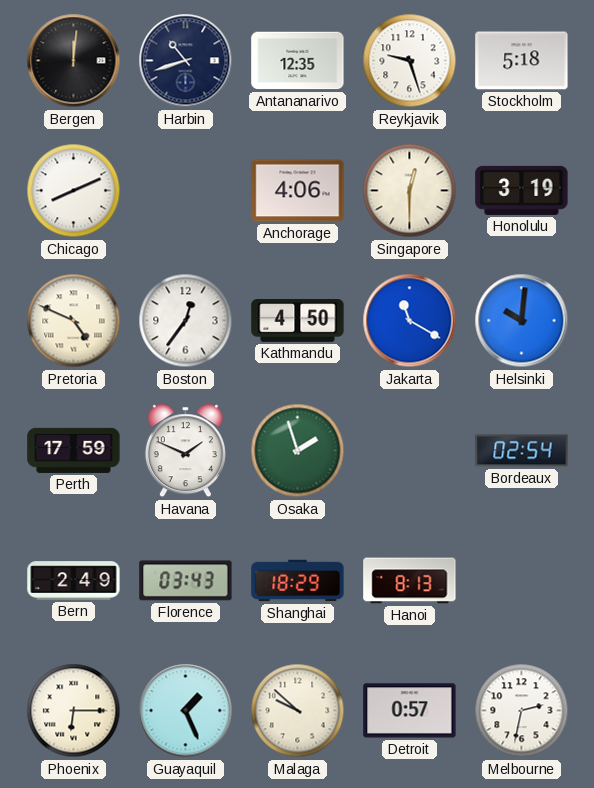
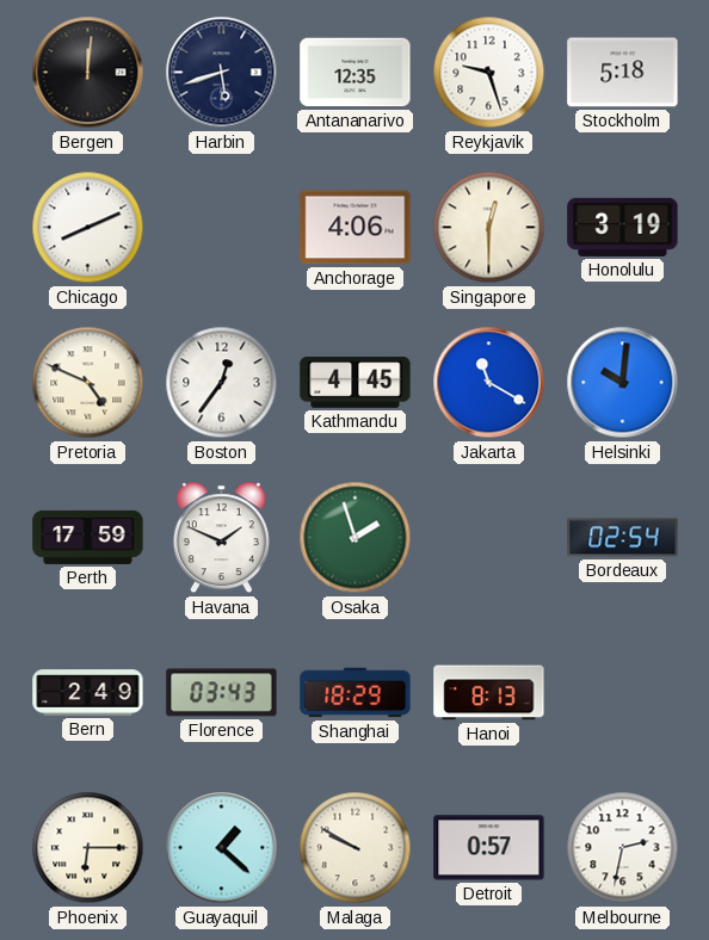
Harbin: 10:42 -> 5:42 (222, 73)
Kathmandu: 4:50 -> 4:45 (356, 383)
Guayaquil: 1:26 -> 1:22 (222, 848)
Malaga: 9:52 -> 9:50 (356, 848)
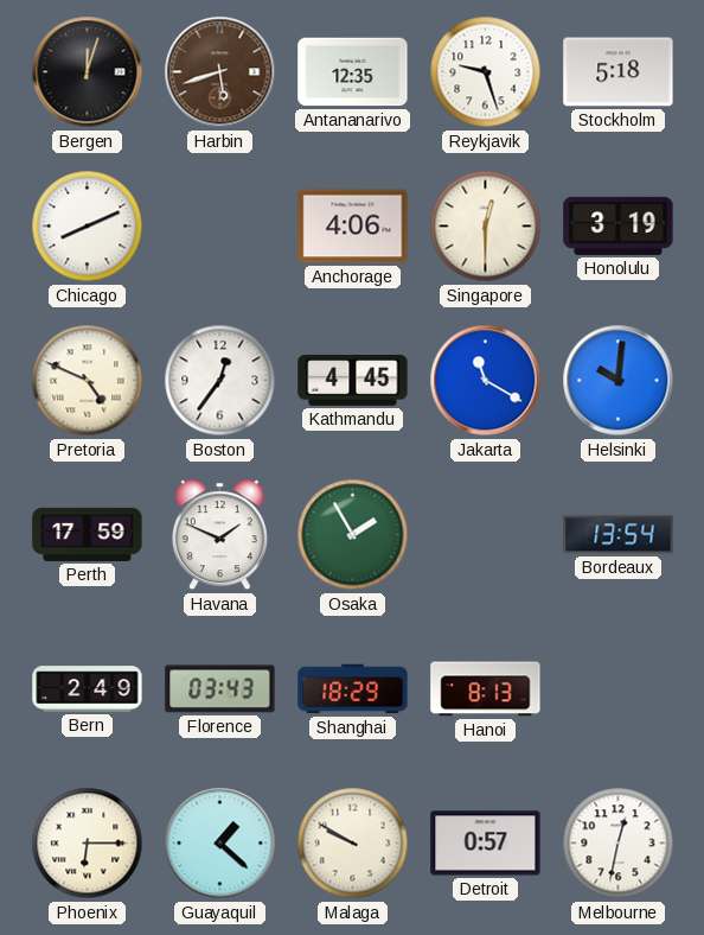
Bergen: 12:01 -> 12:03 (88, 72)
Harbin dial: navy -> brown (220, 72)
Osaka: 1:57 -> 1:55 (353, 535)
Bordeaux: 02:54 -> 13:54 (619, 535)
Melbourne: 2:32 -> 12:32 (619, 844)
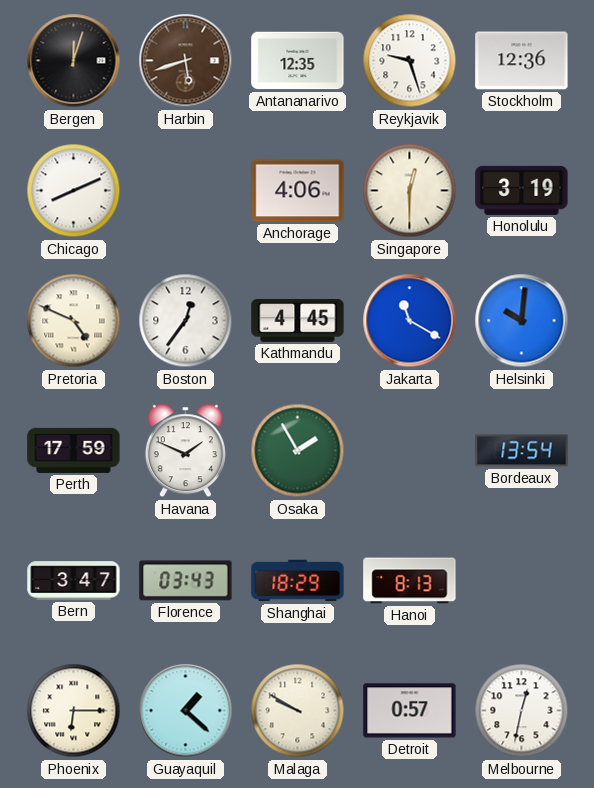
Stockholm: 5:18 -> 12:36 (522, 61)
Bern: 2:49 -> 3:47 (74, 581)
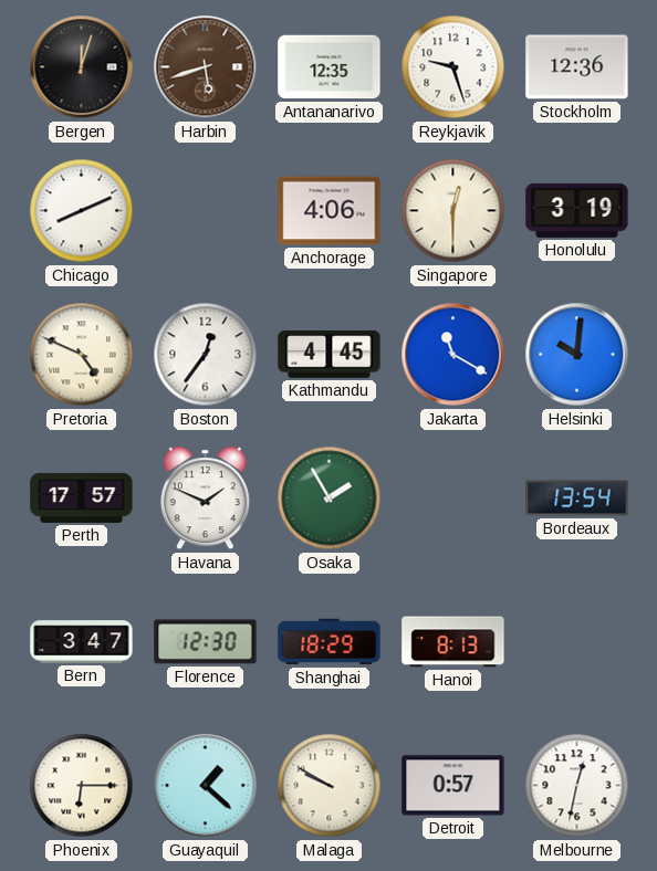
Perth: 17:59 -> 17:57 (82, 497)
Florence: 03:43 -> 12:30 (206, 642)
